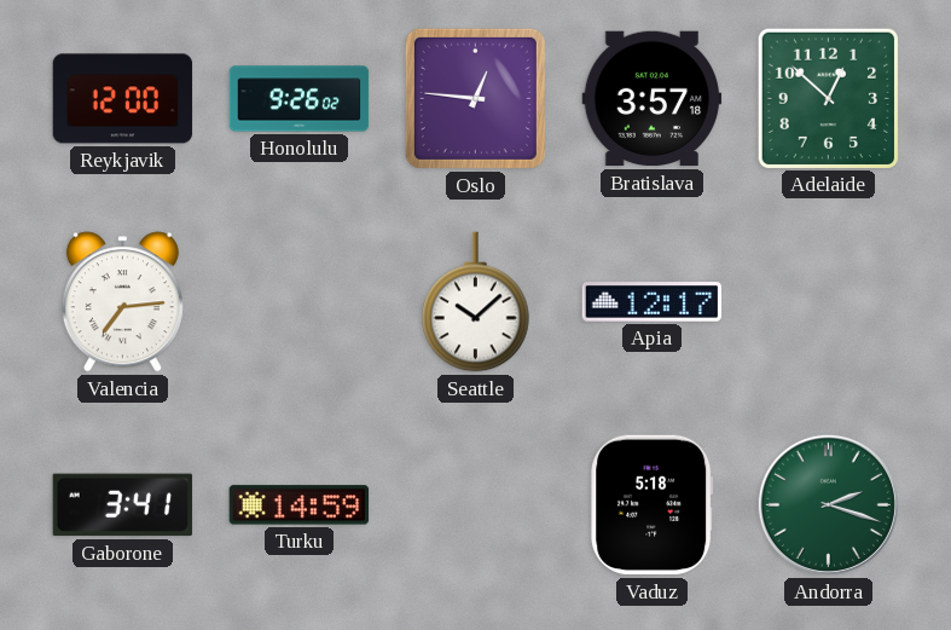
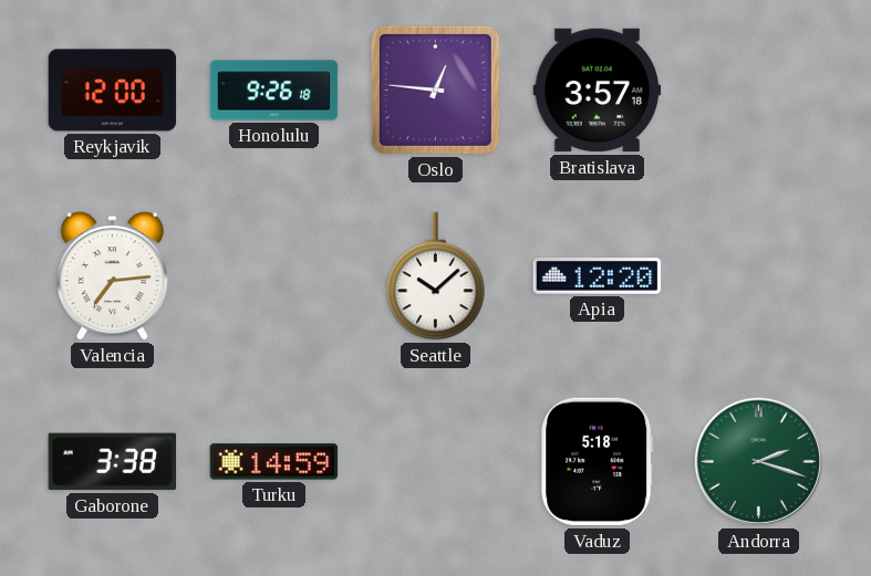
Honolulu: 9:26:02 -> 9:26:18 (274, 91)
Adelaide: 12:52 -> none (828, 98)
Apia: 12:17 -> 12:20 (598, 276)
Gaborone: 3:41 -> 3:38 (113, 462)
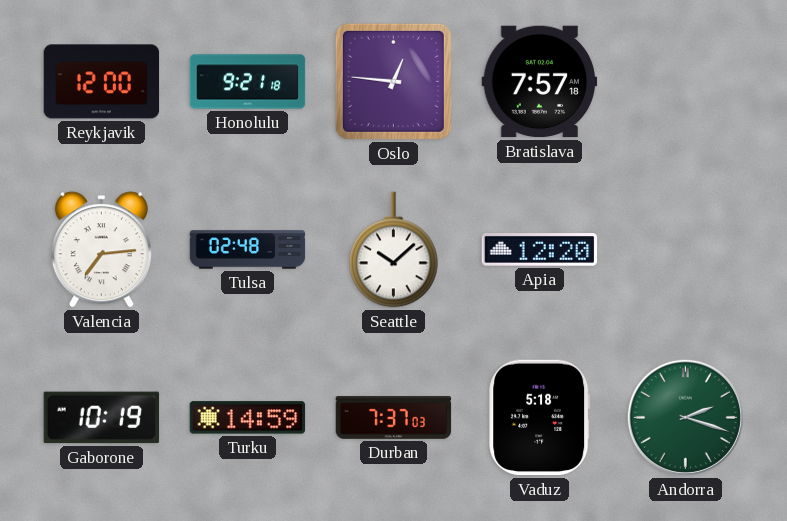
Honolulu: 9:26 -> 9:21 (248, 82)
Bratislava: 3:57 -> 7:57 (540, 82)
Tulsa: none -> 02:48 (248, 250)
Gaborone: 3:38 -> 10:19 (102, 418)
Durban: none -> 7:37 (394, 418)
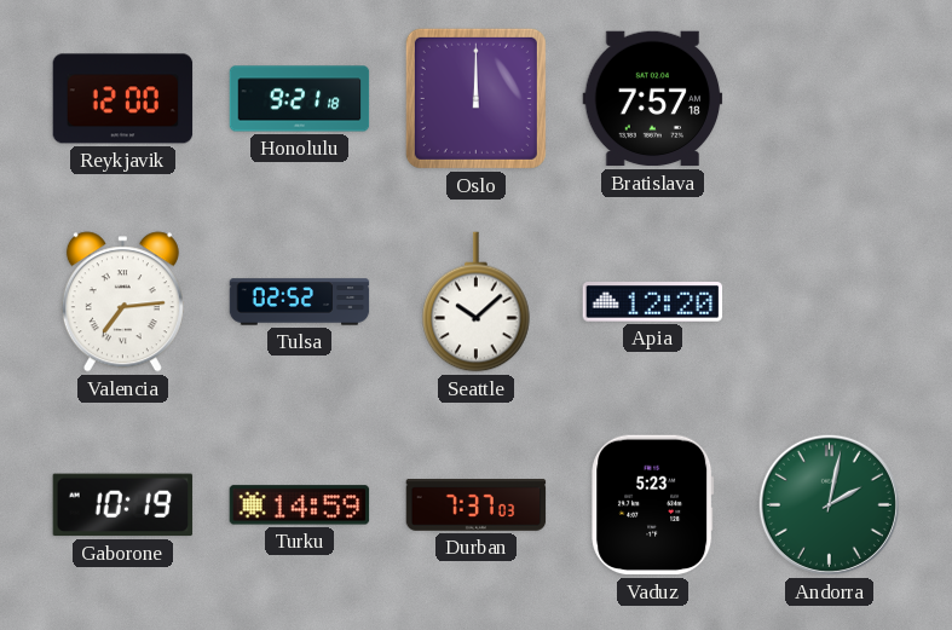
Oslo: 12:46 -> 12:00 (475, 98)
Tulsa: 02:48 -> 02:52 (300, 302)
Vaduz: 5:18 -> 5:23 (653, 505)
Andorra: 2:18 -> 2:02 (829, 504)
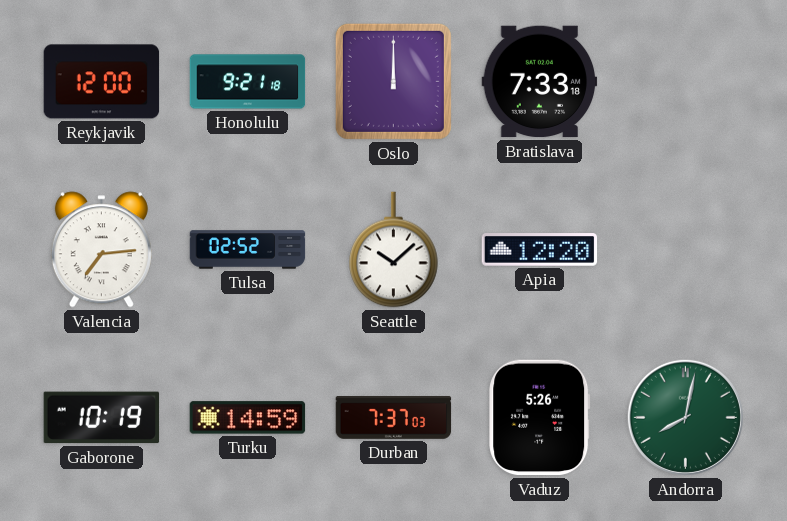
Bratislava: 7:57 -> 7:33 (540, 82)
Vaduz: 5:23 -> 5:26 (540, 418)
Andorra: 2:02 -> 8:02 (685, 417)
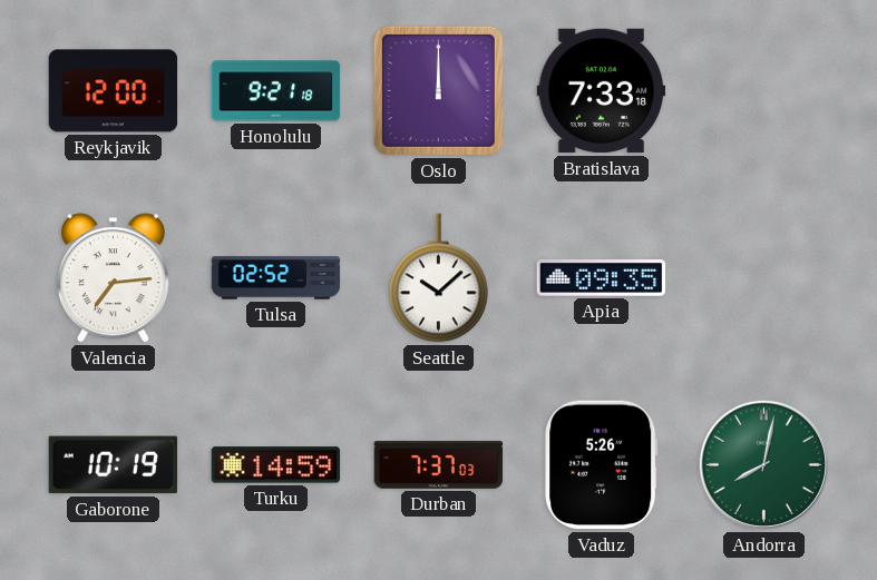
Apia: 12:20 -> 09:35 (602, 278)
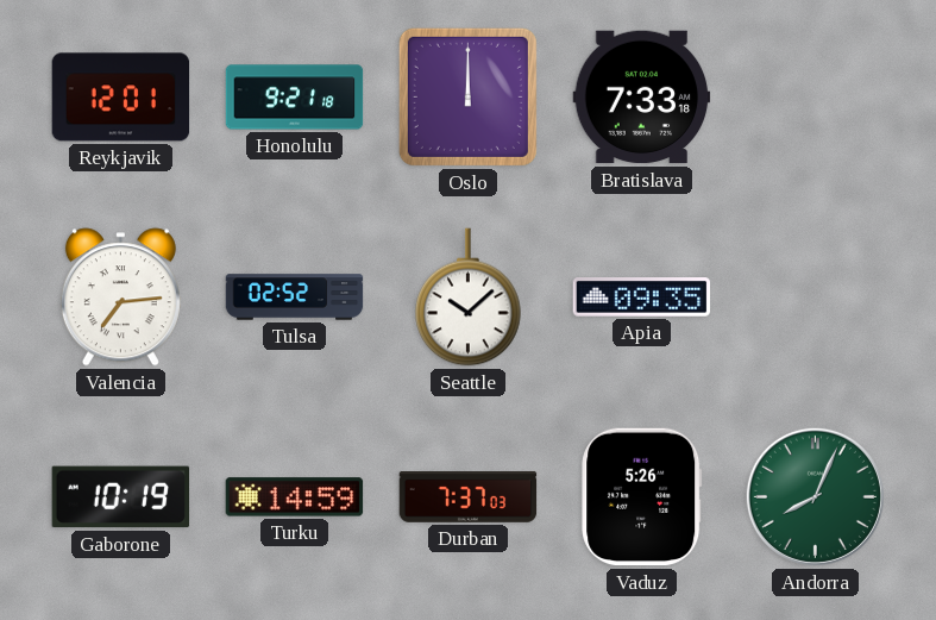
Reykjavik: 12:00 -> 12:01 (121, 98)
Andorra: 8:02 -> 8:04 (815, 496)
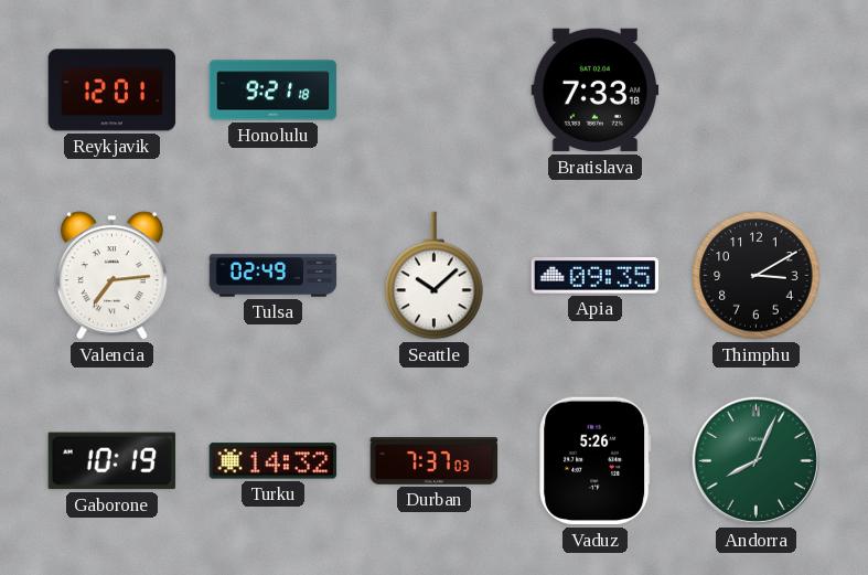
Oslo: 12:00 -> none (467, 96)
Tulsa: 02:52 -> 02:49 (274, 276)
Thimphu: none -> 3:10 (757, 276)
Turku: 14:59 -> 14:32 (274, 461)
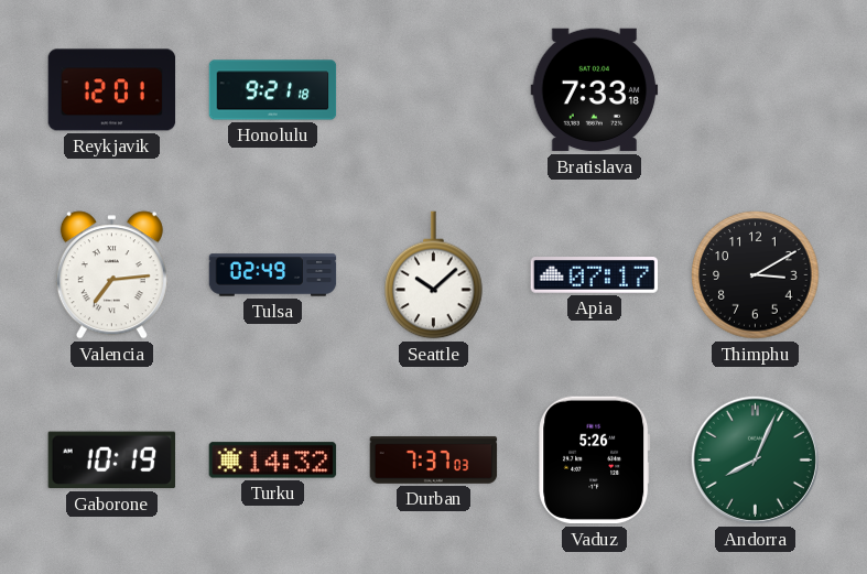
Apia: 09:35 -> 07:17 (595, 275)
